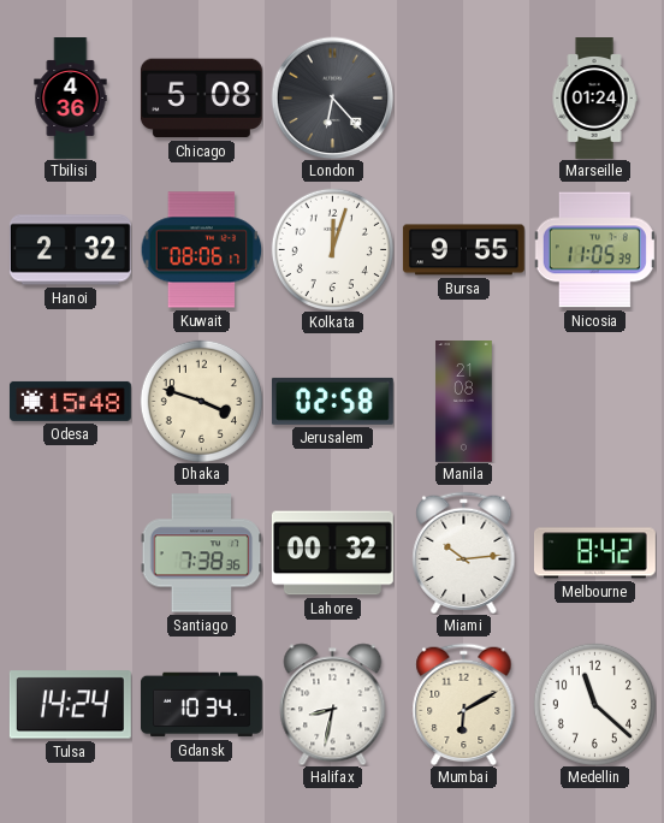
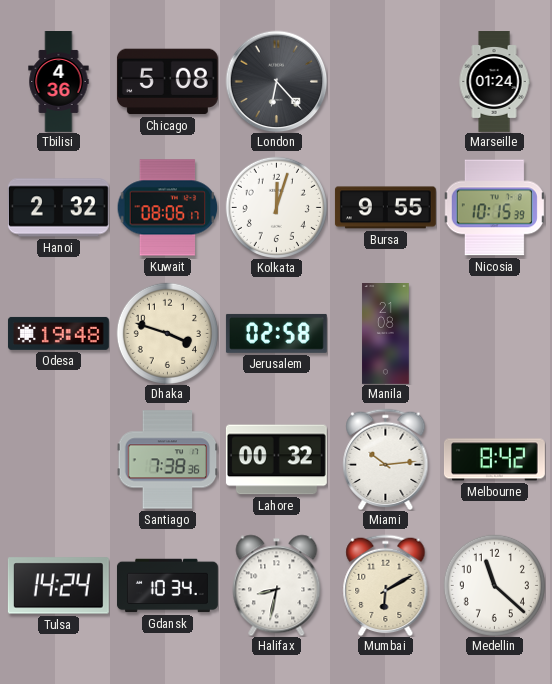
Nicosia: 11:05 -> 10:15 (494, 208)
Odesa: 15:48 -> 19:48 (58, 333)
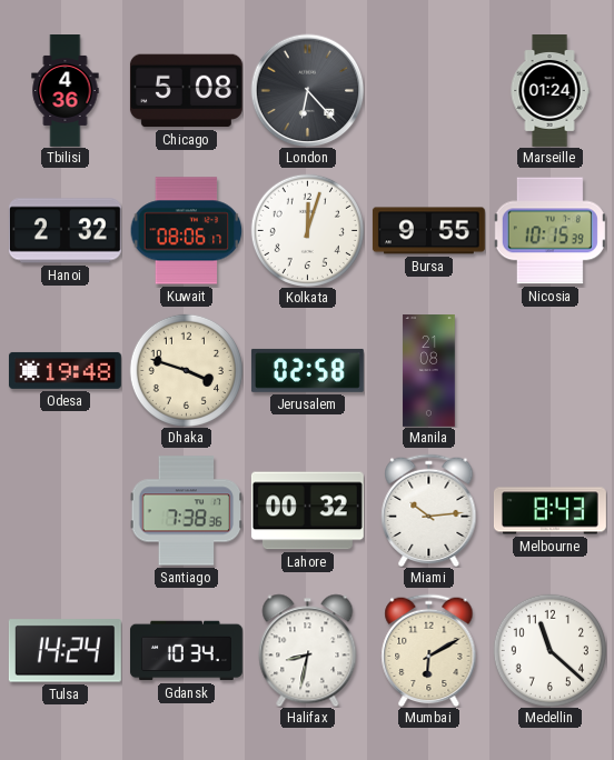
Melbourne: 8:42 -> 8:43 (549, 511)
